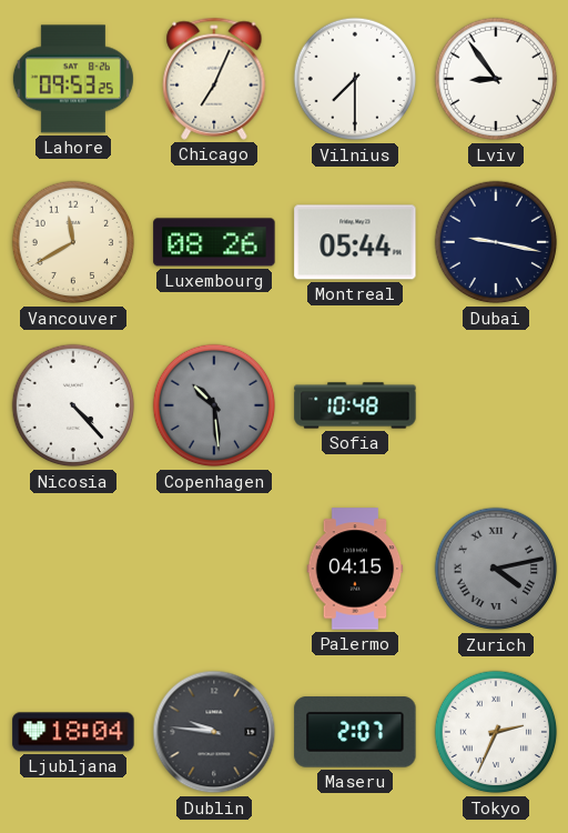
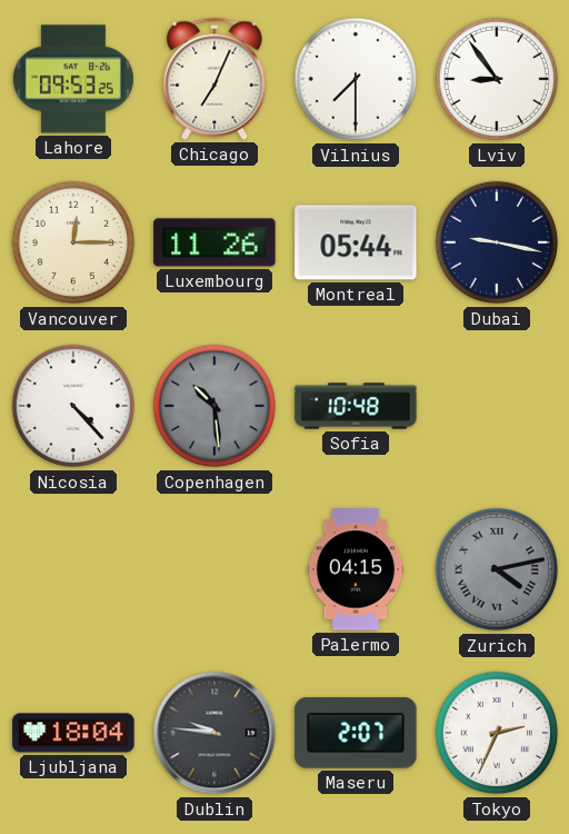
Vancouver: 11:40 -> 12:15 (73, 242)
Luxembourg: 08:26 -> 11:26 (214, 242)
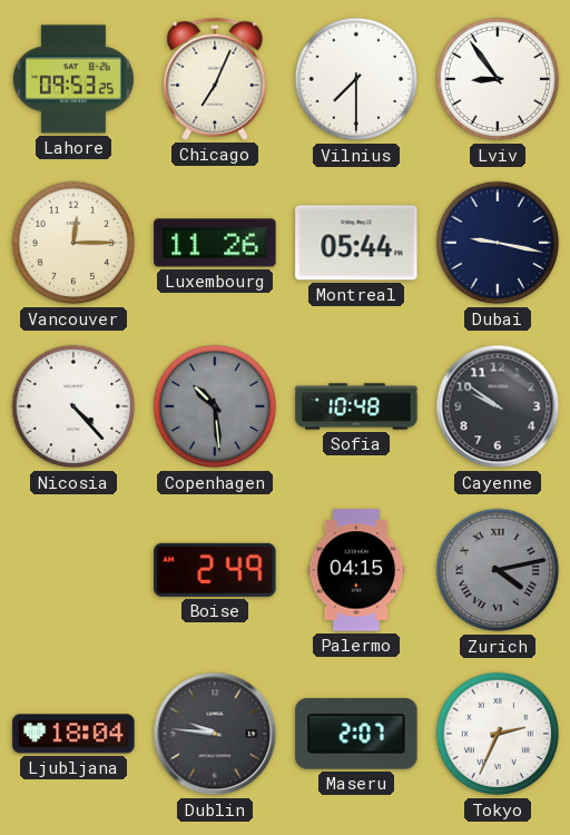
Cayenne: none -> 9:51 (498, 406)
Boise: none -> 2:49 (215, 570)
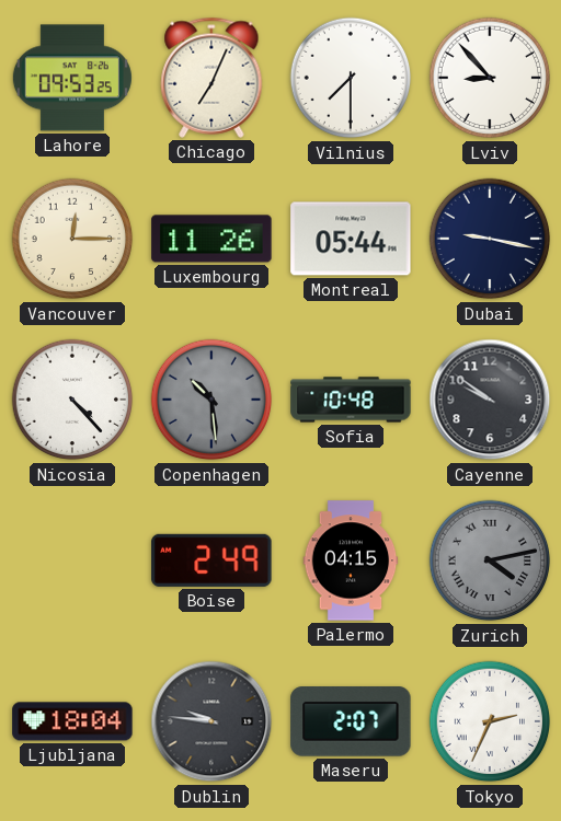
Lviv: 8:54 -> 8:53 (490, 78)
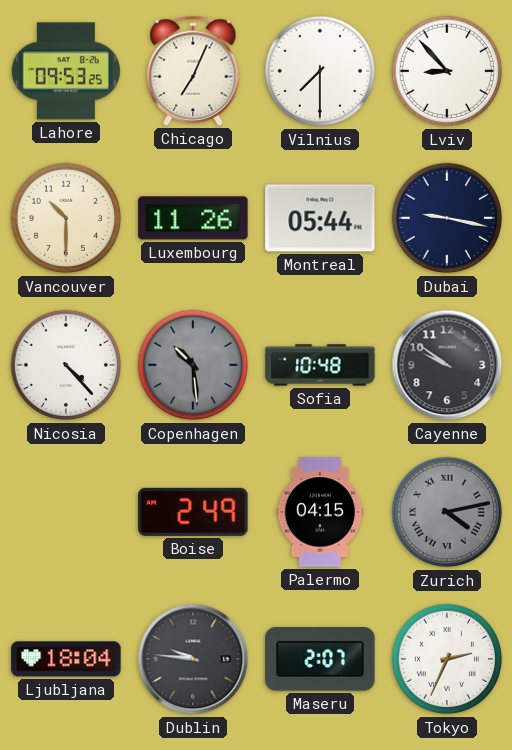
Vancouver: 12:15 -> 10:30 (66, 218)
